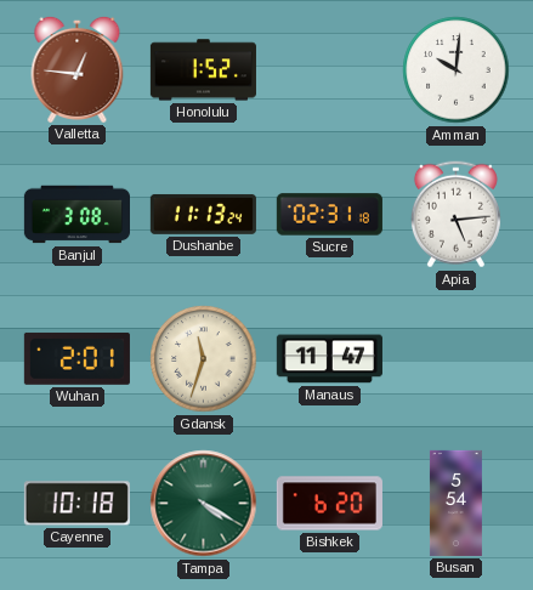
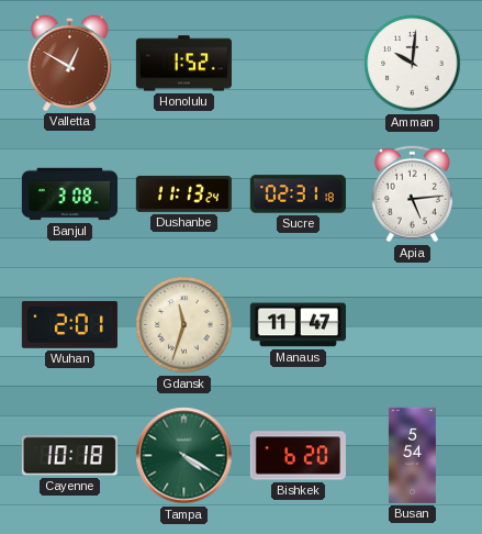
Valletta: 12:46 -> 12:50 (70, 63)
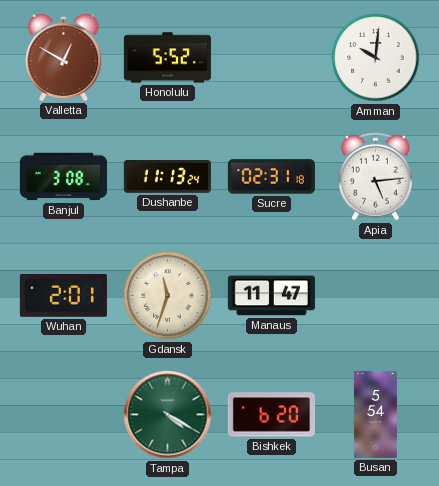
Honolulu: 1:52 -> 5:52 (167, 58)
Cayenne: 10:18 -> none (69, 456)
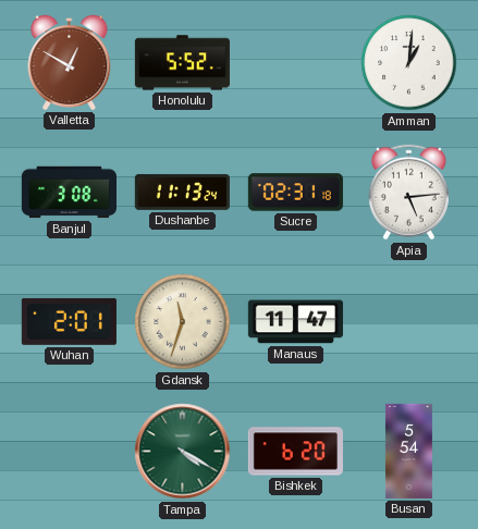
Amman: 10:01 -> 1:01 (409, 63)
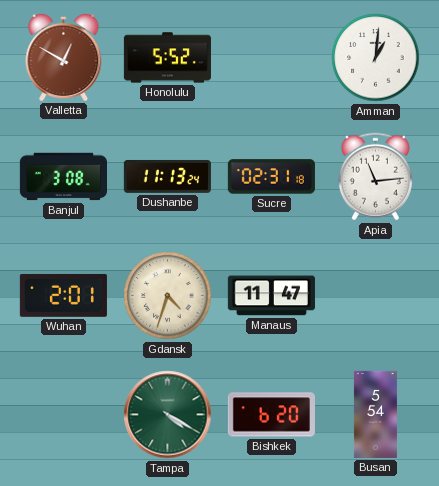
Apia: 5:14 -> 11:14 (375, 177)
Gdansk: 11:33 -> 4:33 (168, 296)
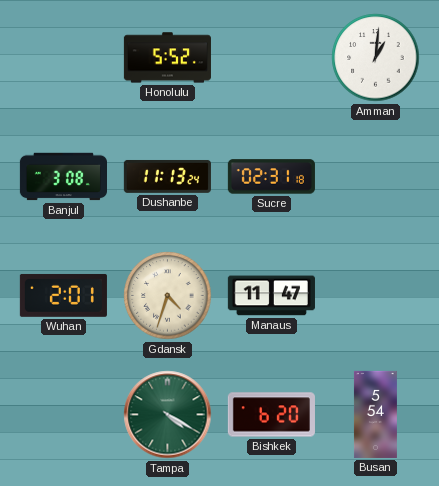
Valletta: 12:50 -> none (64, 57)
Apia: 11:14 -> none (375, 177)
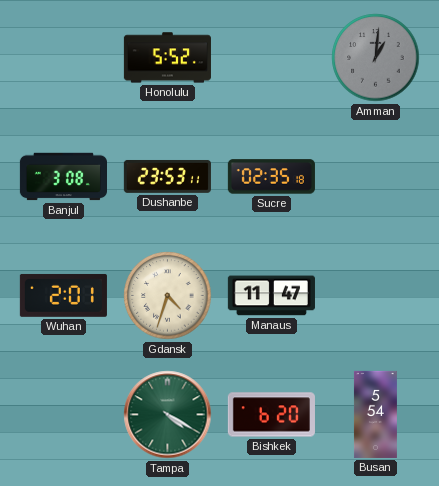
Amman dial: white -> grey (376, 58)
Dushanbe: 11:13 -> 23:53 (167, 176)
Sucre: 02:31 -> 02:35 (271, 177)
